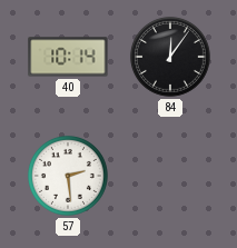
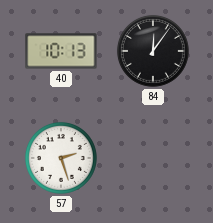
40: 10:14 -> 10:13 (61, 51)
57: 2:29 -> 2:27 (61, 158)
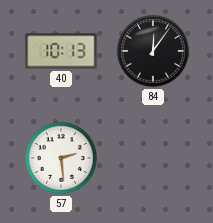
57: 2:27 -> 2:29 (61, 158)
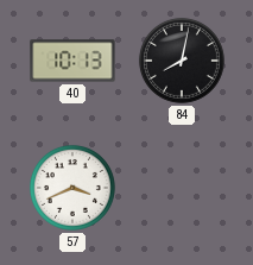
84: 12:06 -> 8:02 (182, 61)
57: 2:29 -> 3:41 (72, 188)
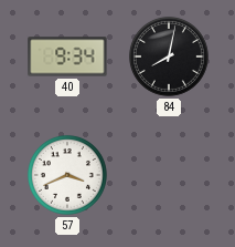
40: 10:13 -> 9:34 (67, 56)
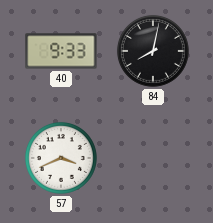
40: 9:34 -> 9:33 (61, 51)
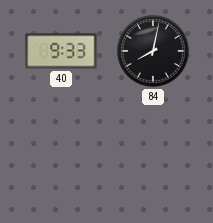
57: 3:41 -> none (61, 158)
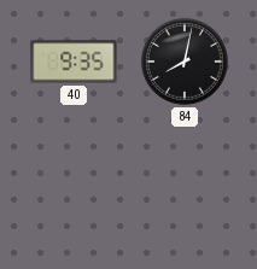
40: 9:33 -> 9:35 (74, 62)
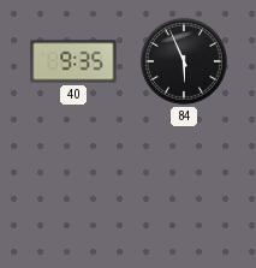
84: 8:02 -> 5:56 (184, 61)
